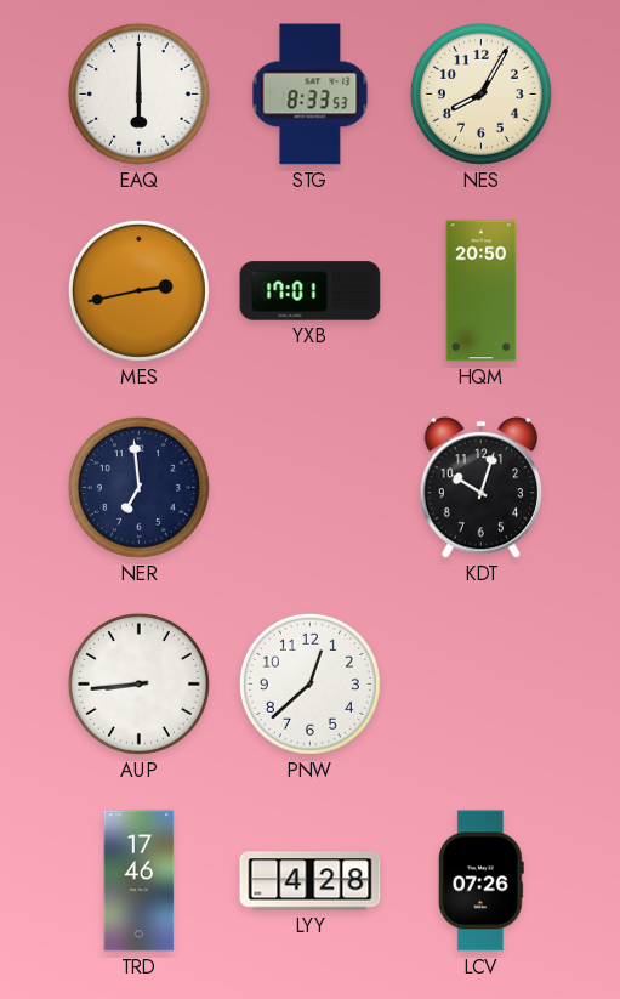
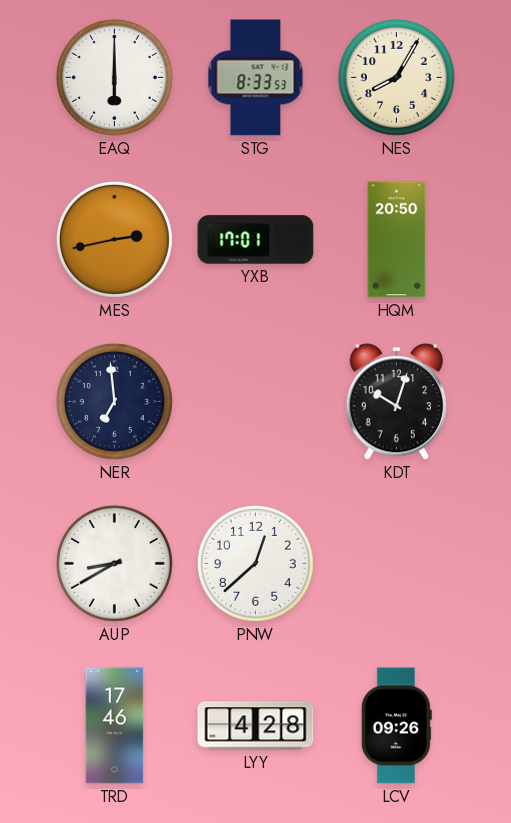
AUP: 8:44 -> 8:40 (114, 563)
LCV: 07:26 -> 09:26 (396, 726)
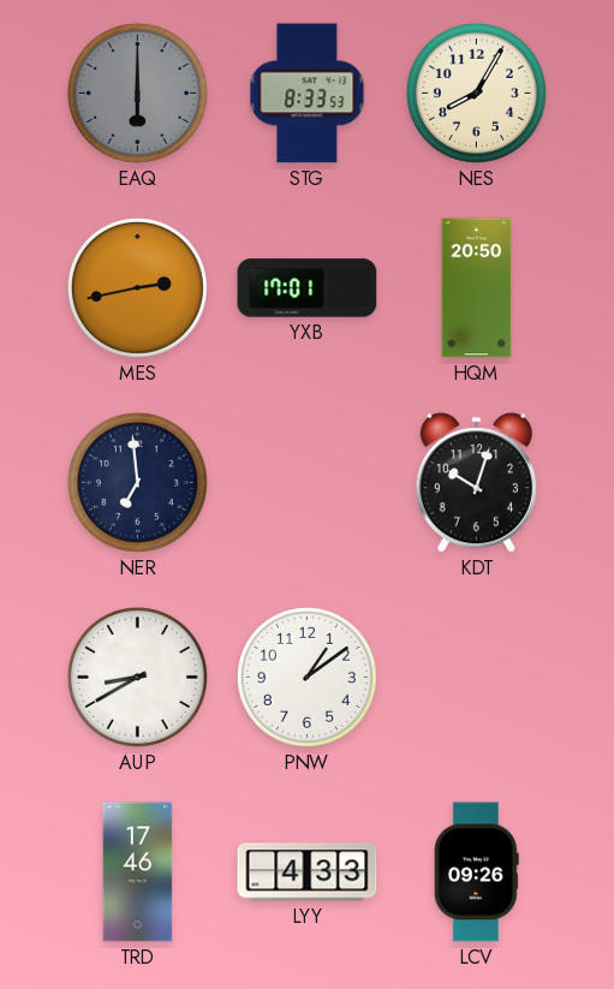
EAQ dial: white -> grey (137, 93)
PNW: 12:38 -> 1:09 (306, 677)
LYY: 4:28 -> 4:33 (308, 872)
